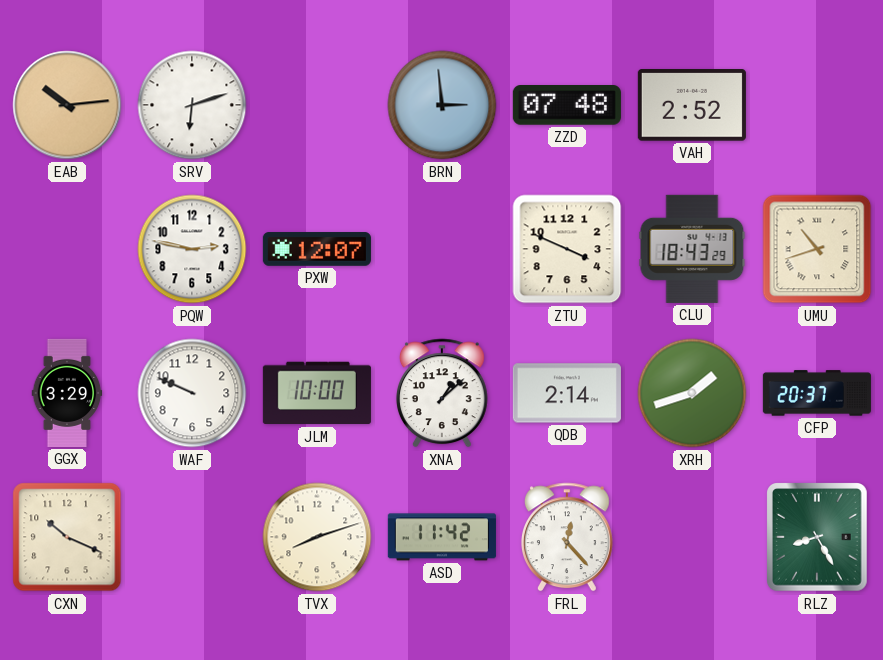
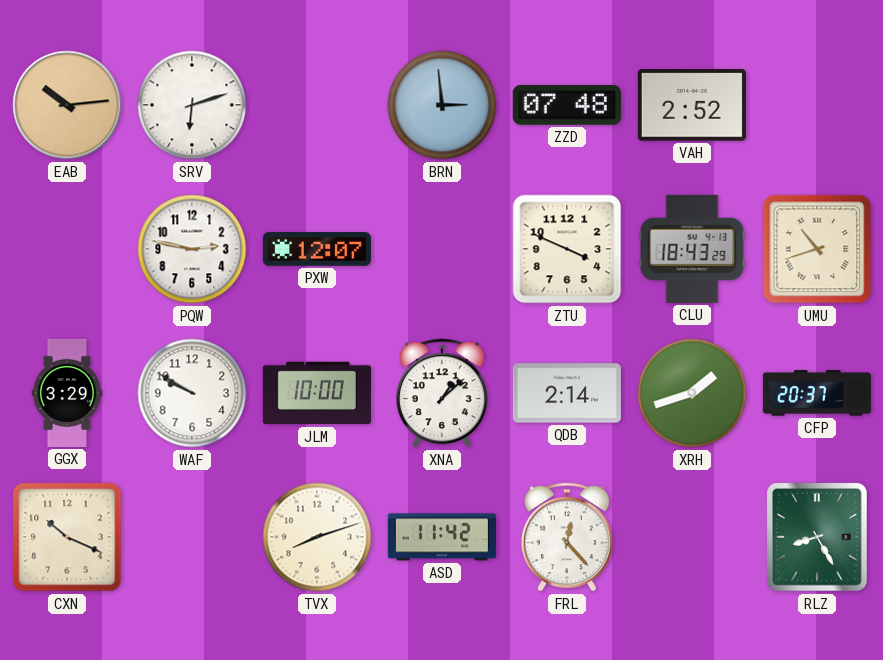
WAF: 9:49 -> 9:50 (192, 393)
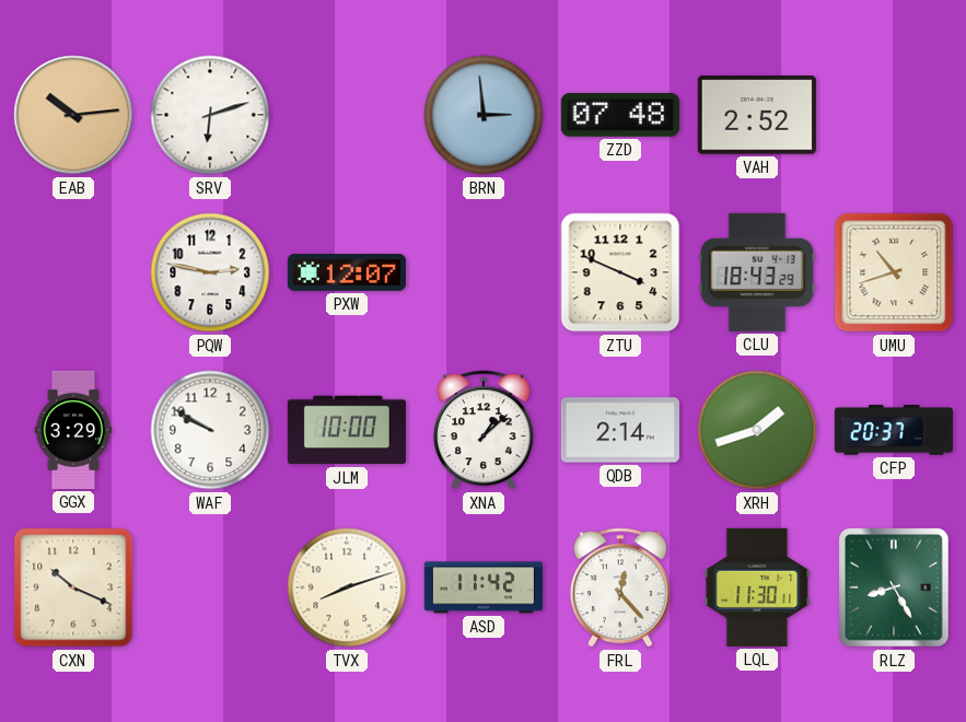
LQL: none -> 11:30 (757, 587)
